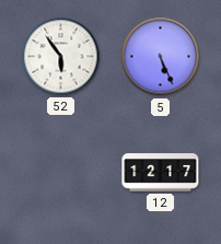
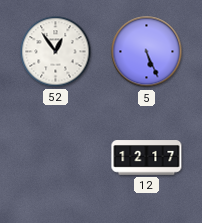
52: 5:54 -> 12:54 (56, 52)
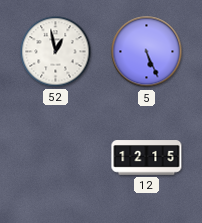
52: 12:54 -> 12:58 (56, 52)
12: 12:17 -> 12:15 (147, 158)
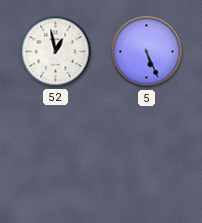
12: 12:15 -> none (147, 158)
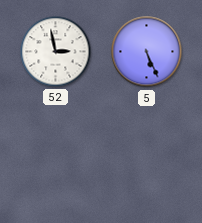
52: 12:58 -> 2:58 (56, 52)
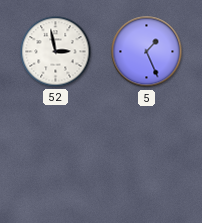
5: 5:26 -> 1:26 (147, 52)
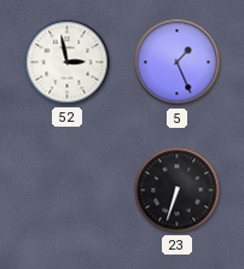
23: none -> 6:33 (178, 191)
